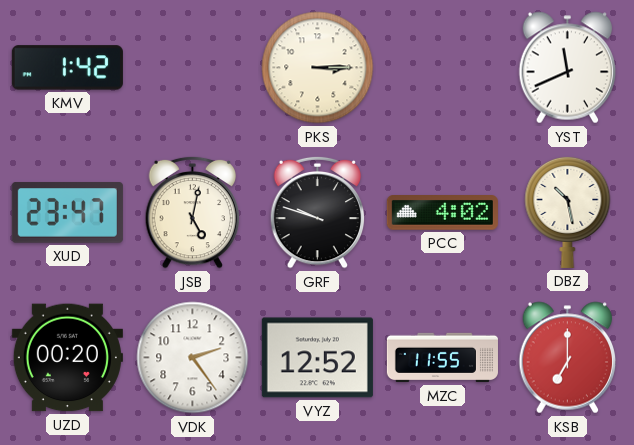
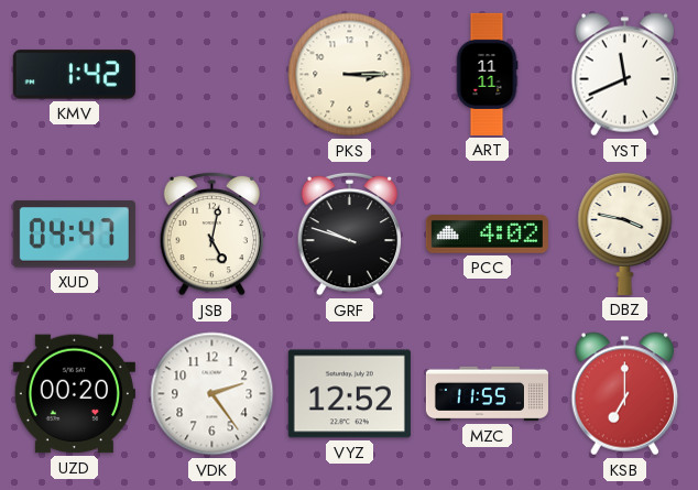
ART: none -> 11:11 (487, 74)
XUD: 23:47 -> 04:47 (74, 235)
DBZ: 10:28 -> 3:47 (625, 233)
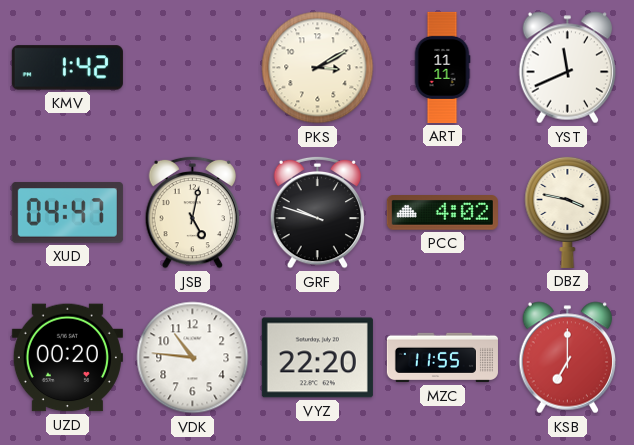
PKS: 3:15 -> 3:10 (318, 68)
VDK: 2:24 -> 10:46 (193, 358)
VYZ: 12:52 -> 22:20 (317, 358)
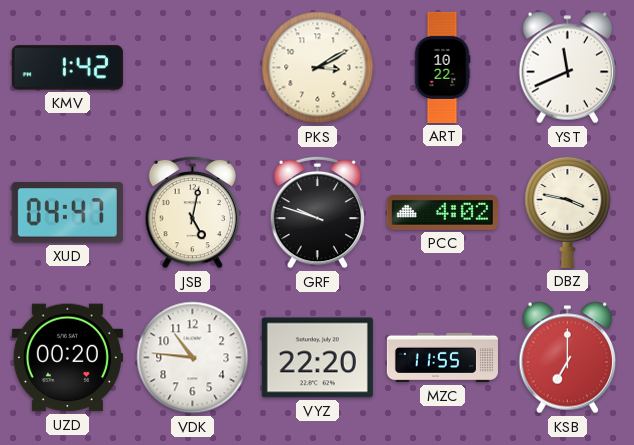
ART: 11:11 -> 10:22 (442, 67)
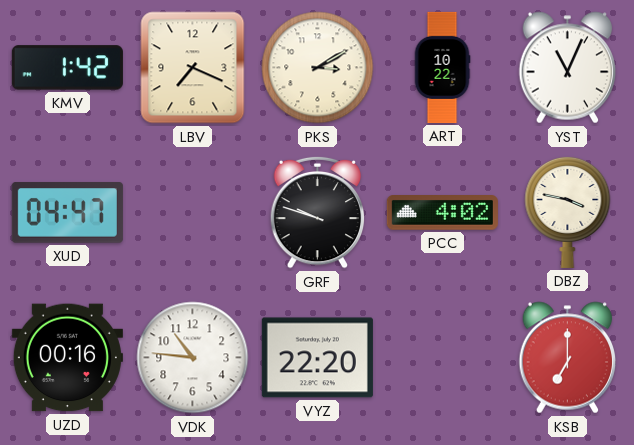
LBV: none -> 7:19 (193, 68)
YST: 11:41 -> 11:04 (568, 68)
JSB: 5:02 -> none (193, 212)
UZD: 00:20 -> 00:16 (67, 358)
MZC: 11:55 -> none (442, 358)
